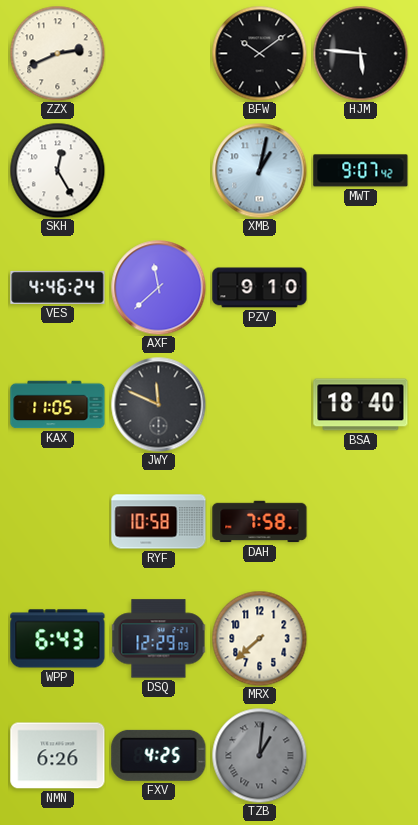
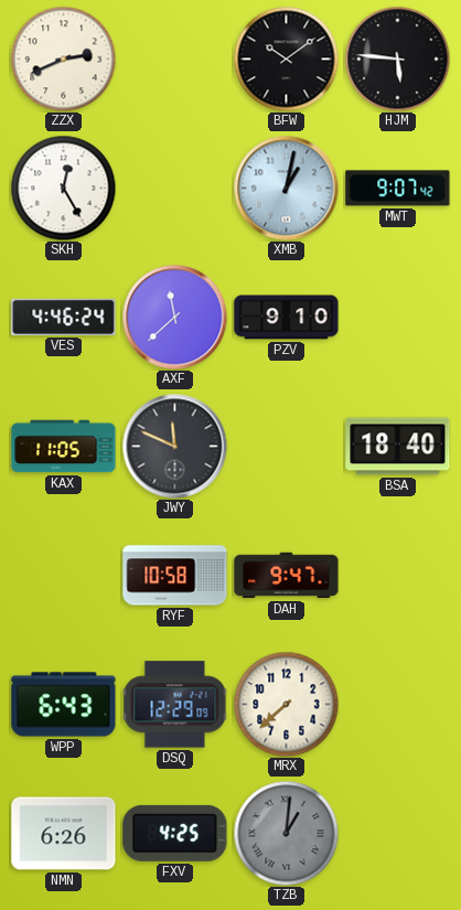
DAH: 7:58 -> 9:47 (287, 576)
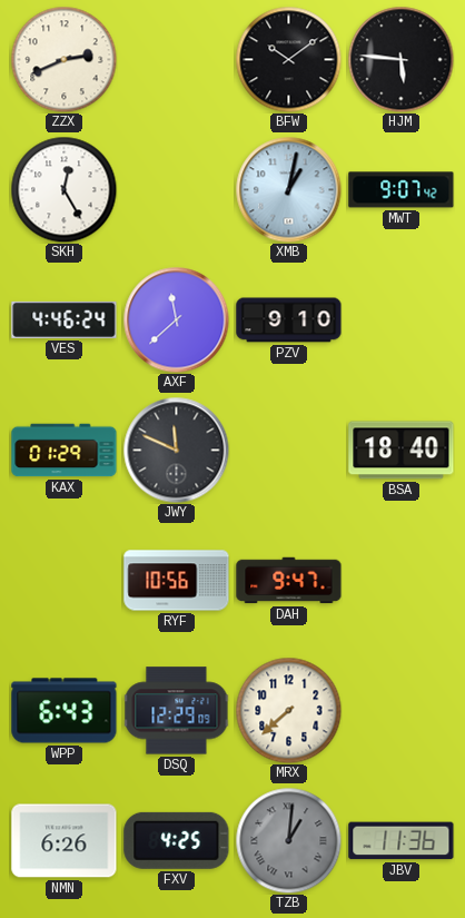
KAX: 11:05 -> 01:29 (65, 451)
RYF: 10:58 -> 10:56 (177, 581)
JBV: none -> 11:36 (402, 841)
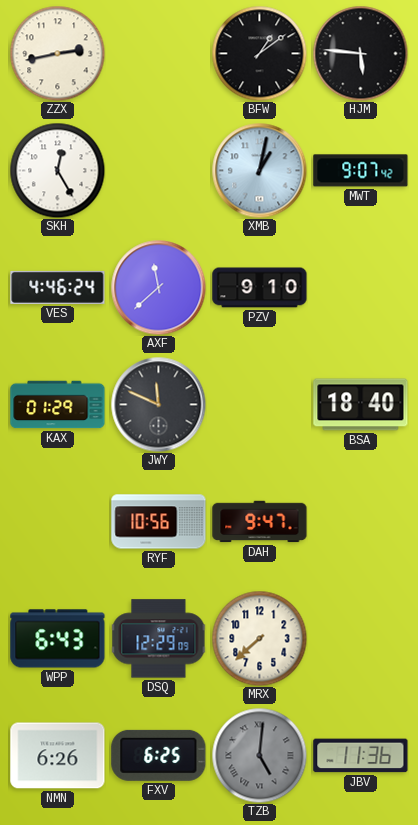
ZZX: 2:41 -> 2:43 (57, 53)
BFW: 10:09 -> 1:09 (259, 53)
FXV: 4:25 -> 6:25 (159, 755)
TZB: 1:01 -> 5:01 (259, 755)
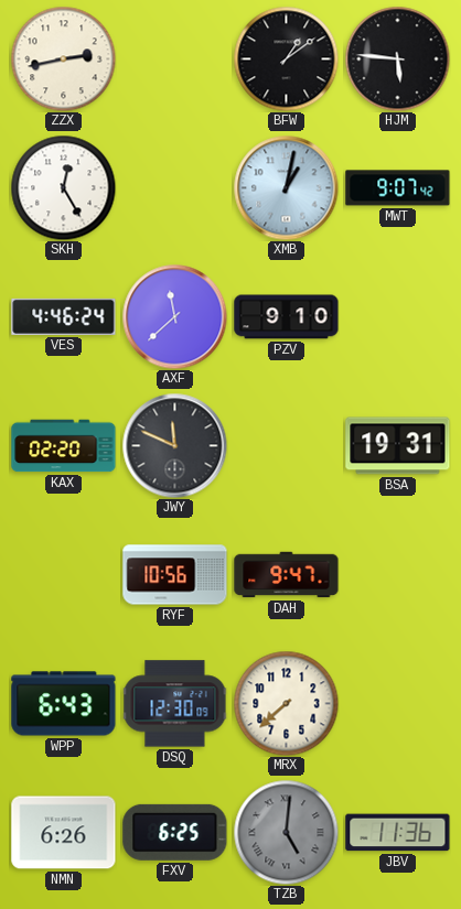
KAX: 01:29 -> 02:20 (64, 446)
BSA: 18:40 -> 19:31 (398, 446)
DSQ: 12:29 -> 12:30 (174, 704)
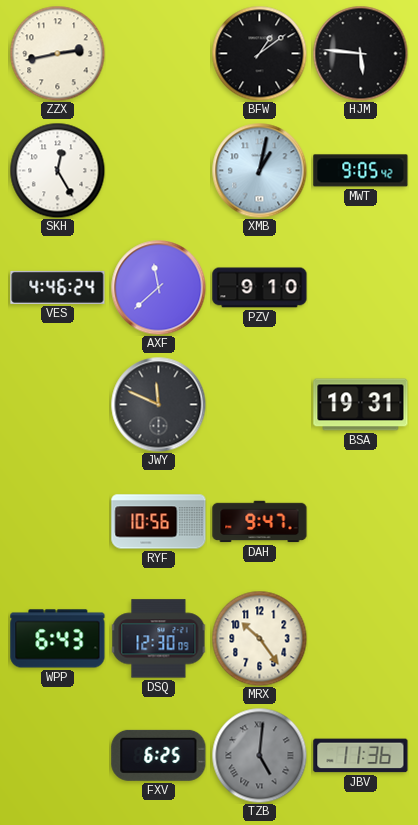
MWT: 9:07 -> 9:05 (361, 171)
KAX: 02:20 -> none (64, 446)
MRX: 7:38 -> 10:24 (259, 638)
NMN: 6:26 -> none (64, 833)
